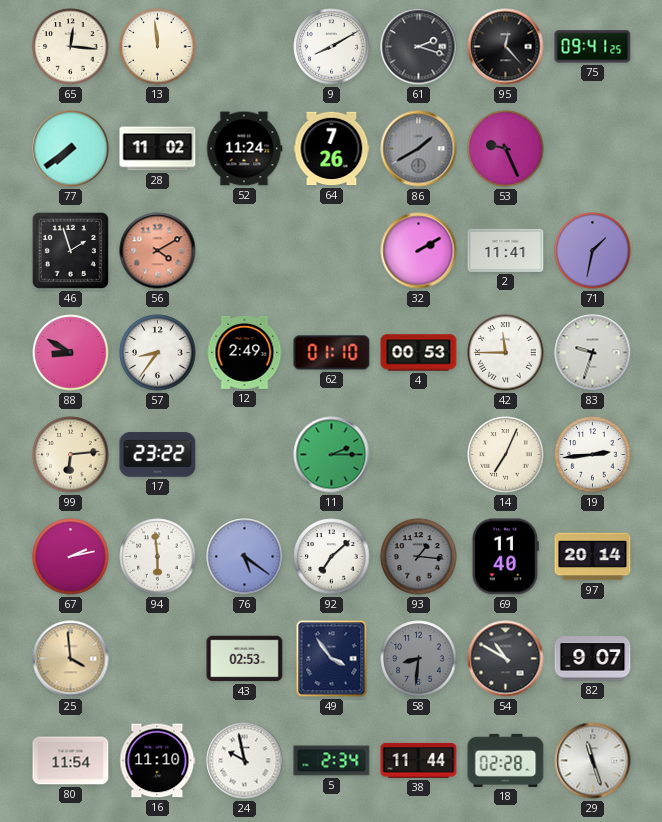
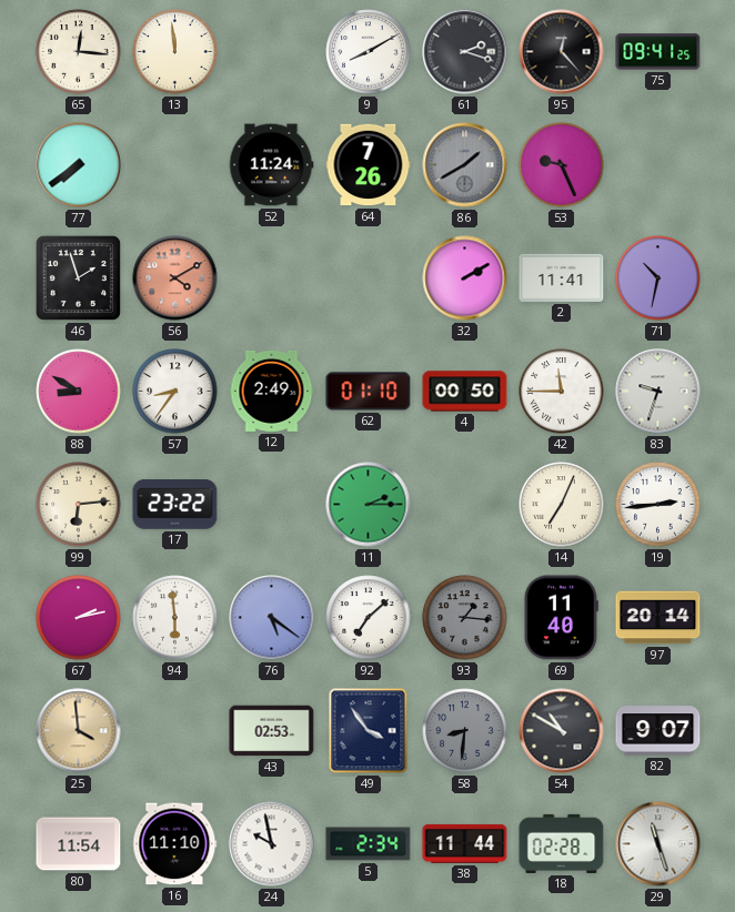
28: 11:02 -> none (158, 149)
71: 1:32 -> 10:32 (658, 278)
4: 00:53 -> 00:50 (465, 392)
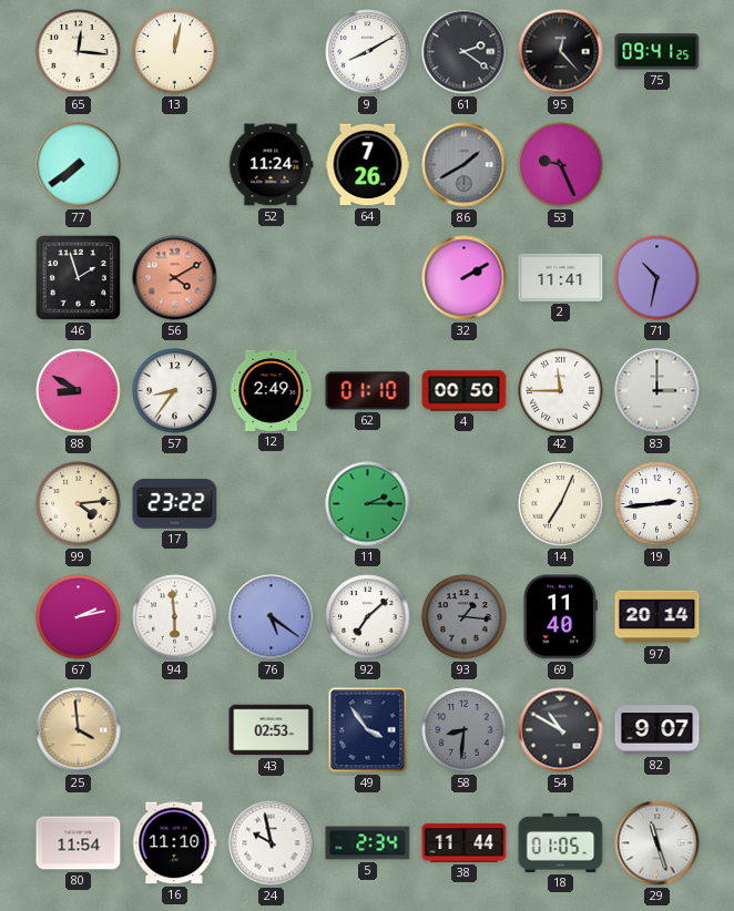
13: 11:59 -> 12:02 (175, 52)
61: 2:18 -> 2:21 (465, 52)
83: 9:33 -> 3:00 (657, 391)
99: 6:14 -> 4:14 (79, 504)
18: 02:28 -> 01:05 (561, 842)
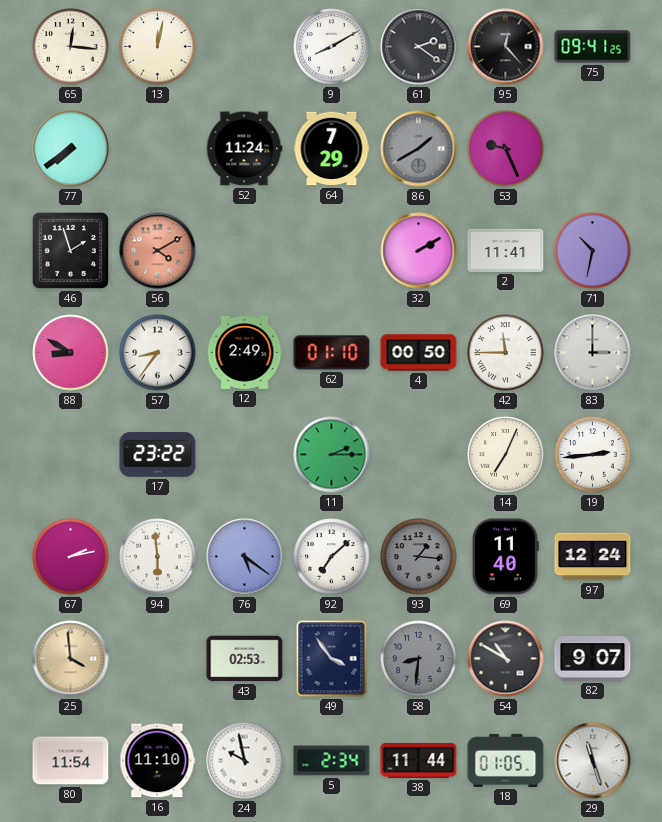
64: 7:26 -> 7:29 (332, 149)
99: 4:14 -> none (79, 504)
97: 20:14 -> 12:24 (593, 557)
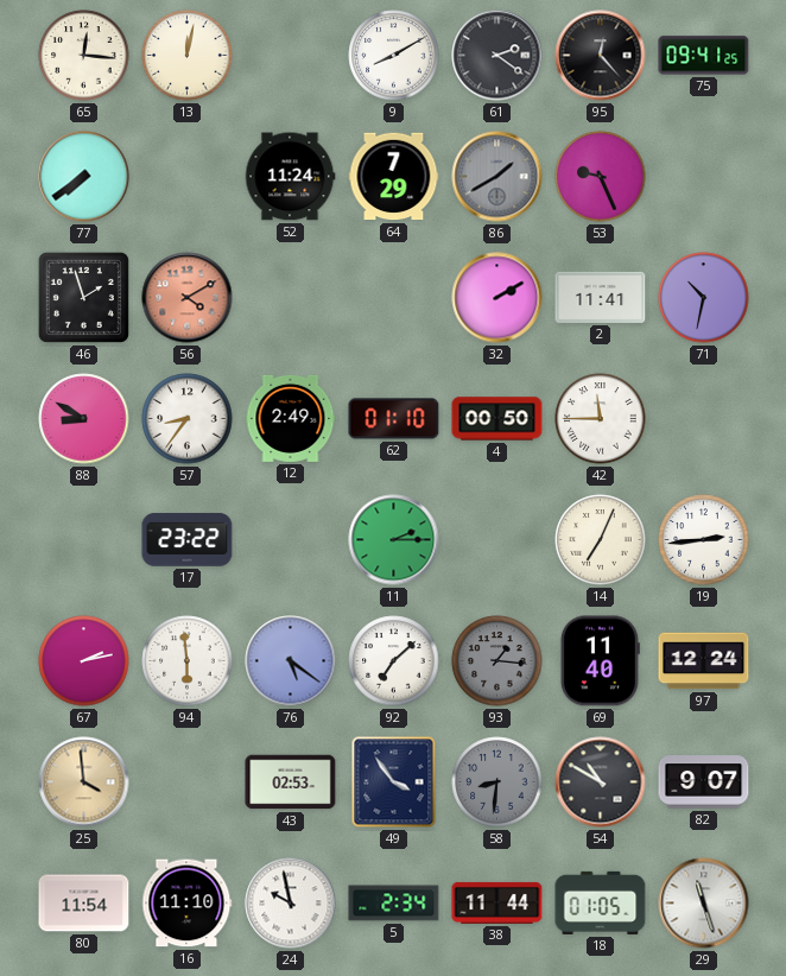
83: 3:00 -> none (593, 353)
